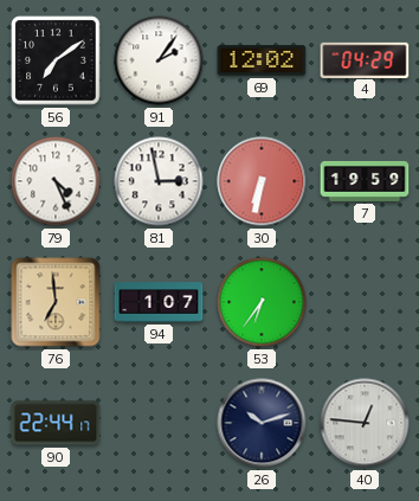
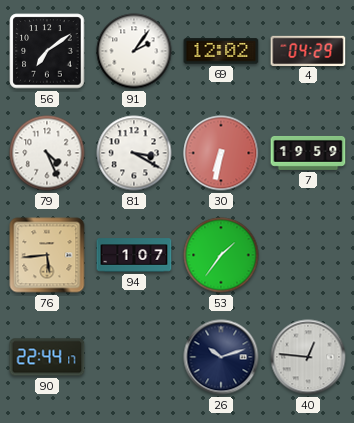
81: 2:58 -> 3:20 (134, 153)
76: 6:59 -> 5:44 (47, 255)
53: 6:36 -> 1:36 (221, 255)
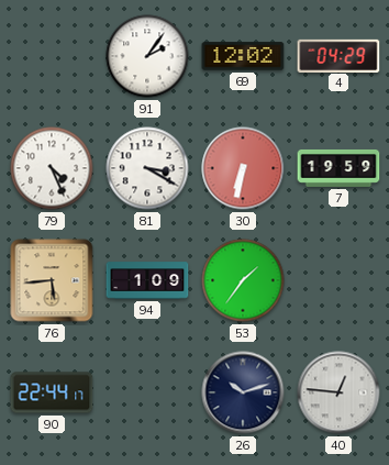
56: 7:09 -> none (47, 51)
94: 1:07 -> 1:09 (147, 280)
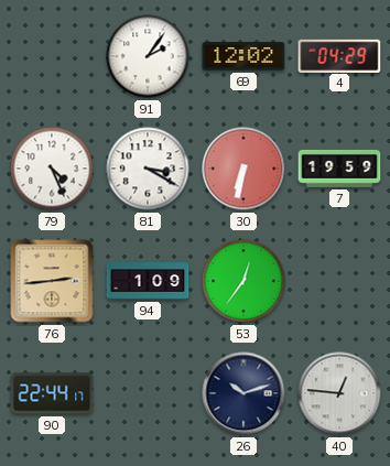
76: 5:44 -> 2:44 (52, 281)
53: 1:36 -> 12:36 (243, 281)
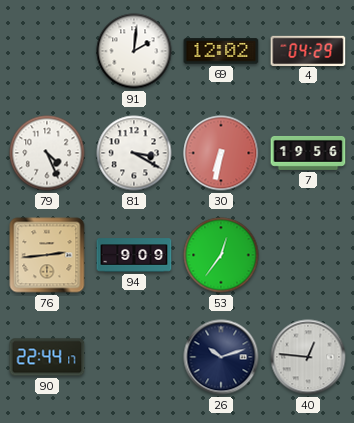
91: 2:06 -> 2:01 (134, 51)
7: 19:59 -> 19:56 (308, 153)
94: 1:09 -> 9:09 (134, 255)
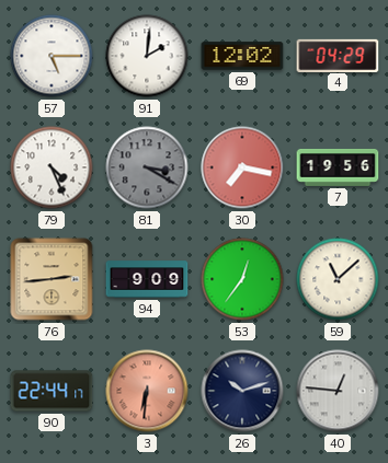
57: none -> 5:15 (52, 56)
81 dial: white -> grey (147, 167)
30: 6:32 -> 7:17 (242, 167)
59: none -> 11:08 (338, 279)
3: none -> 6:31 (147, 391)
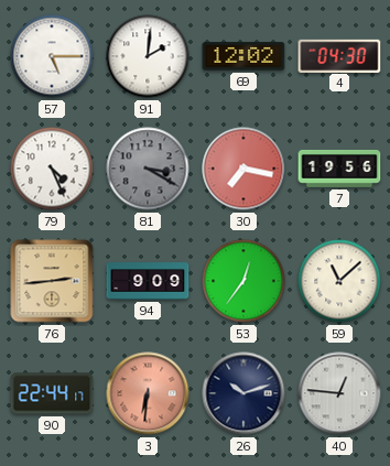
4: 04:29 -> 04:30 (339, 55)
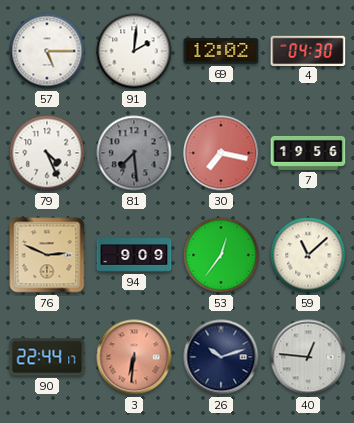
81: 3:20 -> 7:29 (134, 153)
76: 2:44 -> 2:49 (47, 255)
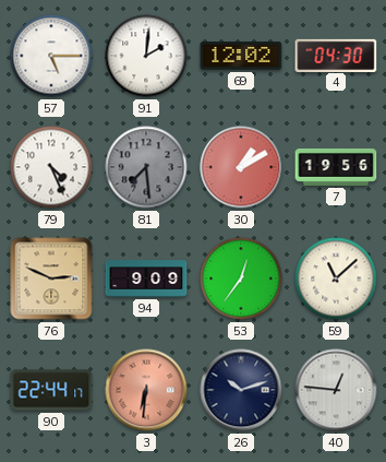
30: 7:17 -> 1:10 (241, 167)
